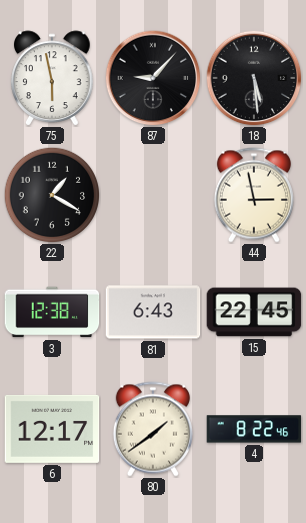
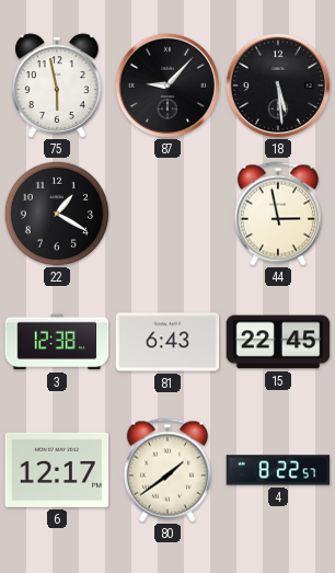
4: 8:22:46 -> 8:22:57 (278, 470)
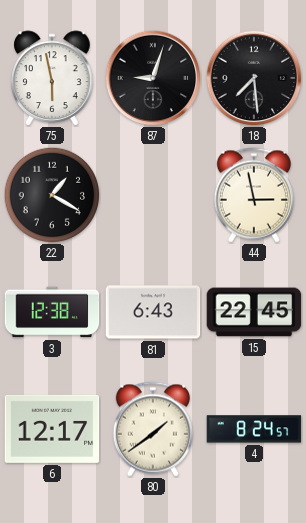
87: 9:07 -> 9:03 (153, 78)
18: 5:29 -> 7:29 (254, 78)
4: 8:22 -> 8:24 (254, 429)
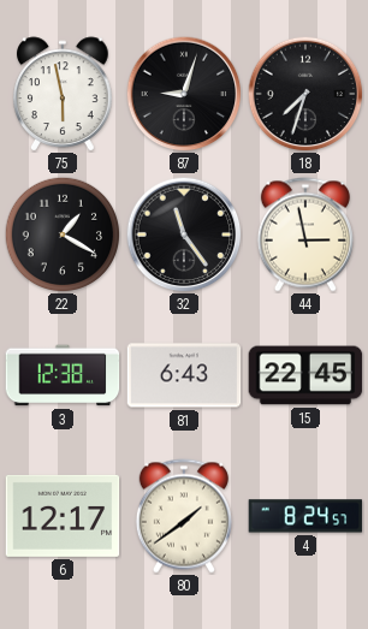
18: 7:29 -> 7:33 (305, 94)
32: none -> 11:24 (184, 235)
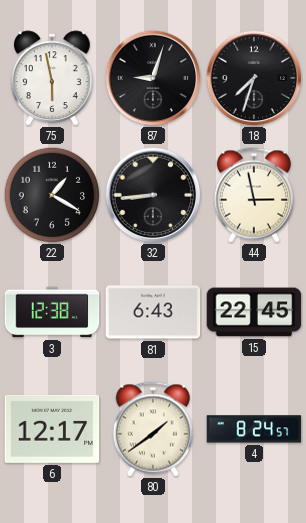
32: 11:24 -> 8:44 (153, 195)
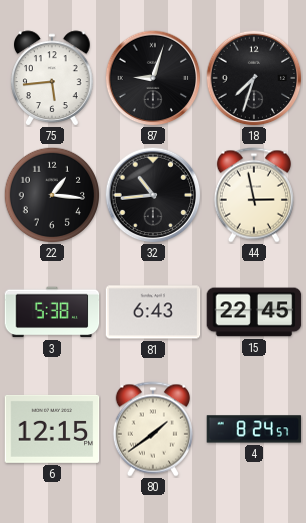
75: 5:58 -> 5:44 (52, 78)
22: 1:20 -> 1:16 (52, 195)
32: 8:44 -> 10:44 (153, 195)
3: 12:38 -> 5:38 (52, 312)
6: 12:17 -> 12:15 (52, 429)
